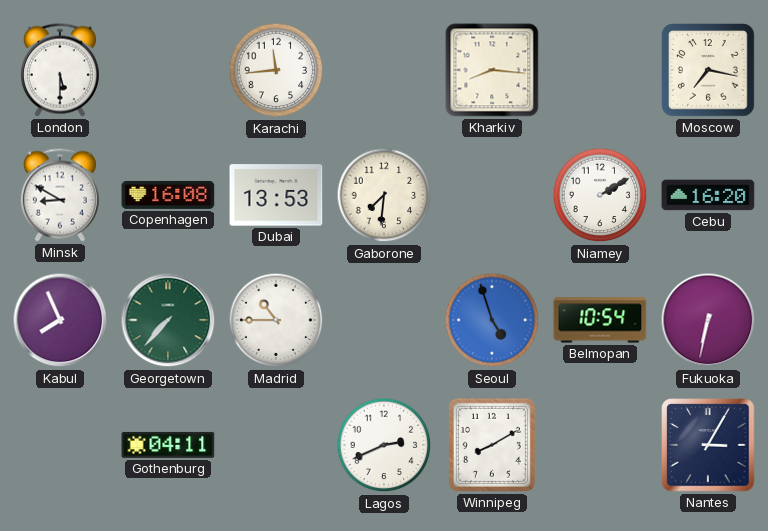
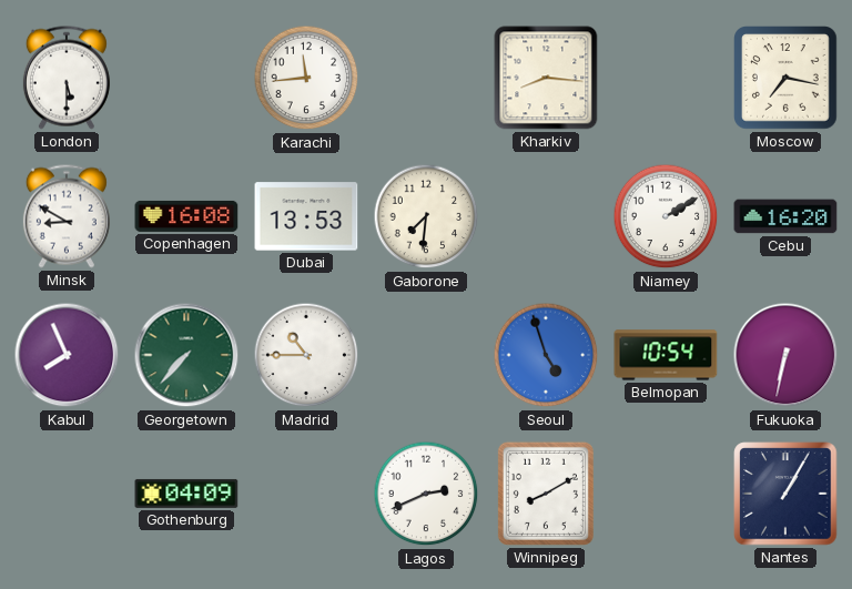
Gothenburg: 04:11 -> 04:09 (186, 494)
Nantes: 3:05 -> 1:05 (785, 494)
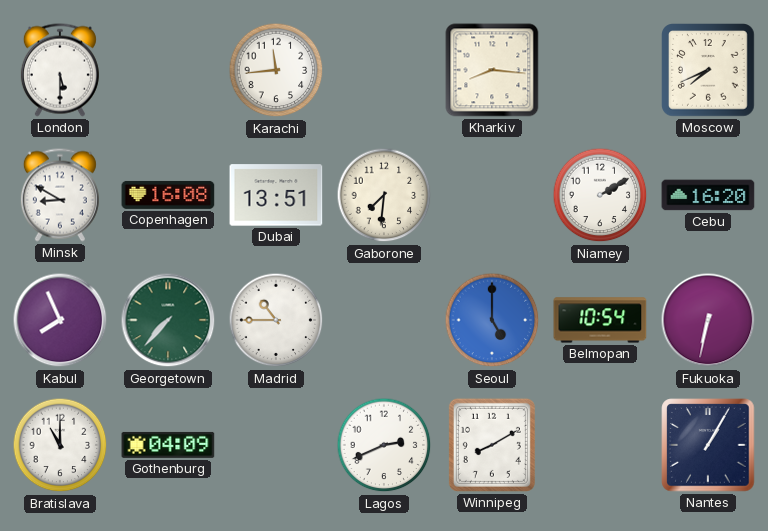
Moscow: 7:17 -> 7:41 (708, 70)
Dubai: 13:53 -> 13:51 (276, 195)
Seoul: 4:57 -> 5:00 (492, 320)
Bratislava: none -> 11:00 (60, 445)
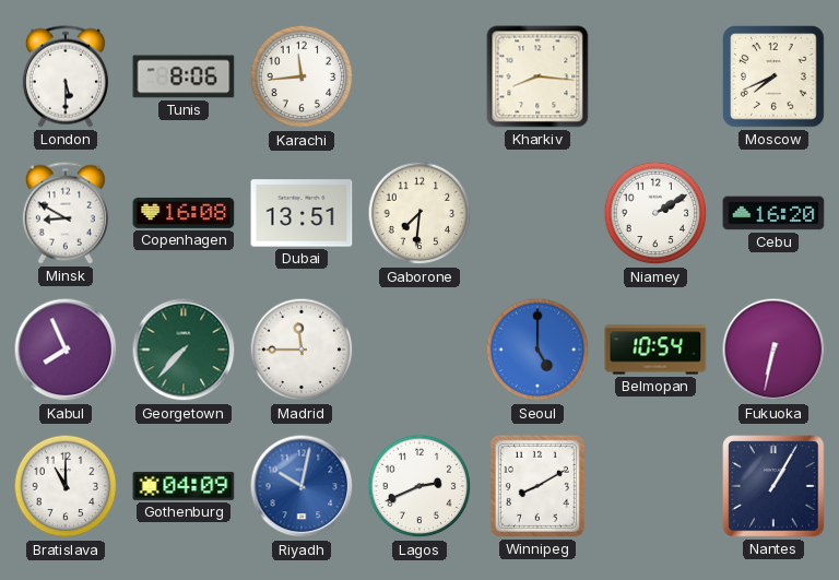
Tunis: none -> 8:06 (184, 76)
Madrid: 10:45 -> 11:45 (302, 350)
Riyadh: none -> 10:02 (302, 486)
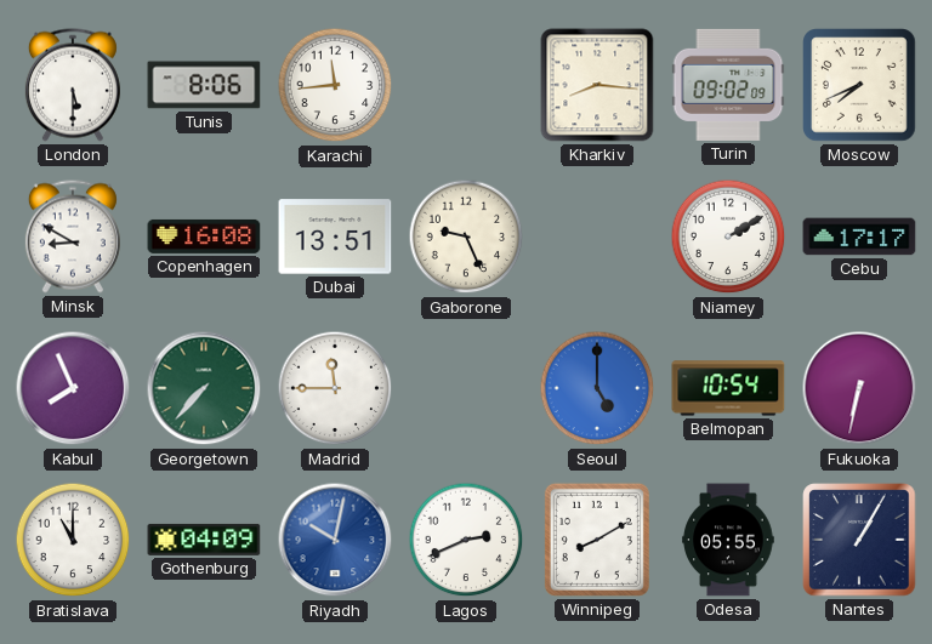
Turin: none -> 09:02 (728, 85)
Gaborone: 7:31 -> 9:26 (466, 236)
Cebu: 16:20 -> 17:17 (859, 236)
Odesa: none -> 05:55 (728, 540)
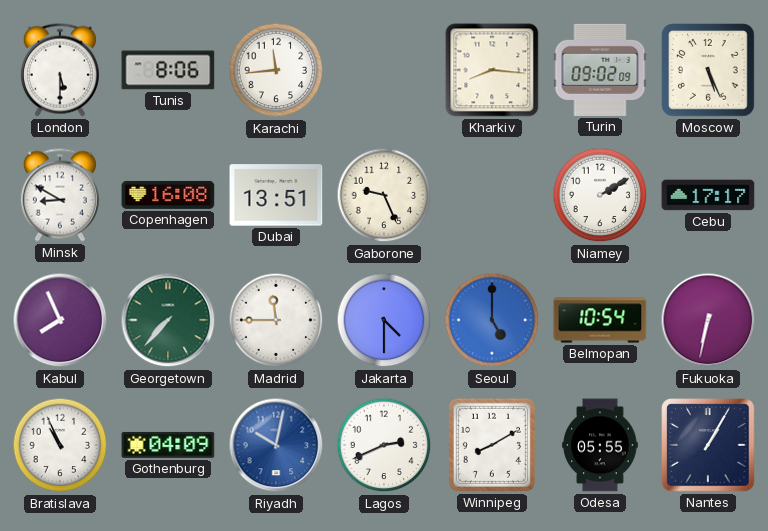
Moscow: 7:41 -> 5:26 (708, 70)
Jakarta: none -> 4:30 (384, 320)
Bratislava: 11:00 -> 10:56 (60, 445)
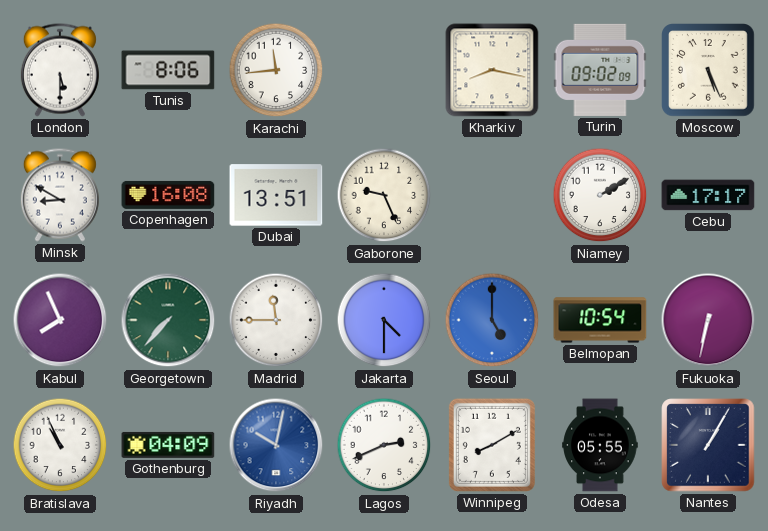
Kharkiv: 8:16 -> 8:17 (492, 70)
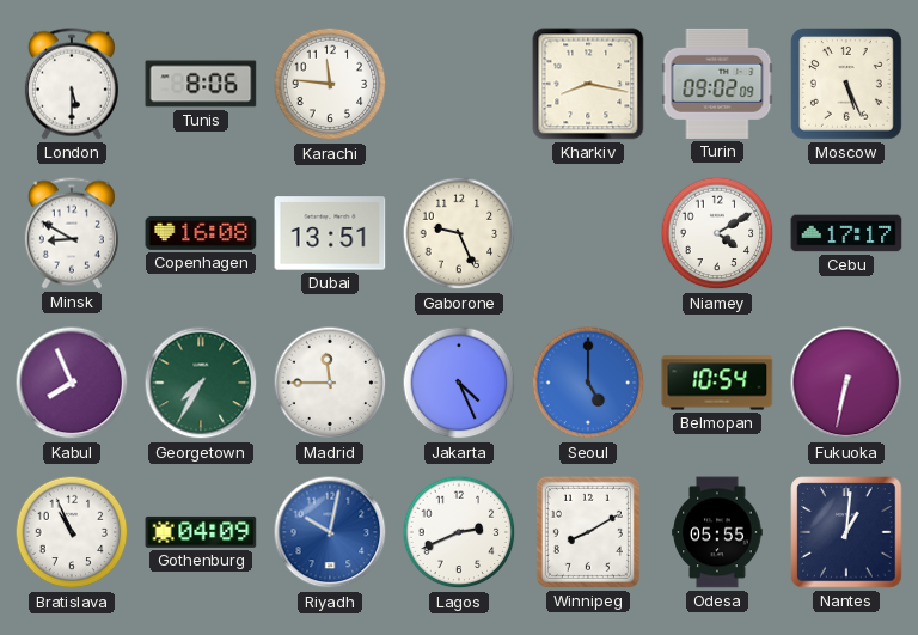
Karachi: 11:44 -> 11:46 (330, 84)
Niamey: 2:10 -> 4:10 (717, 233)
Georgetown: 7:37 -> 7:35 (201, 383)
Jakarta: 4:30 -> 4:26 (459, 383)
Nantes: 1:05 -> 1:01 (846, 532)
